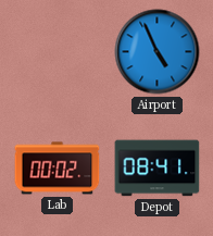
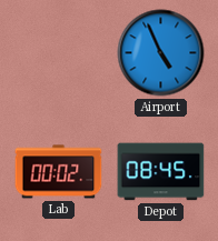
Depot: 08:41 -> 08:45 (161, 172)
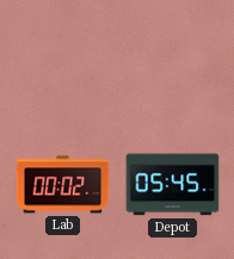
Airport: 4:56 -> none (161, 53)
Depot: 08:45 -> 05:45 (173, 185)
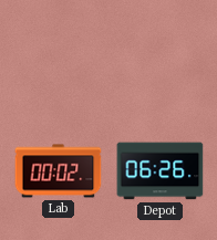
Depot: 05:45 -> 06:26 (161, 171)
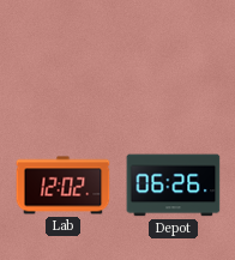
Lab: 00:02 -> 12:02 (64, 186)
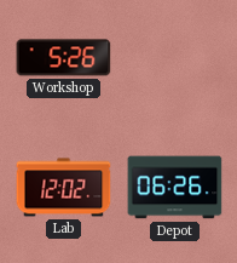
Workshop: none -> 5:26 (64, 58)
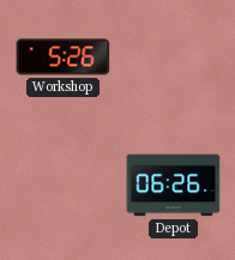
Lab: 12:02 -> none (64, 188)
